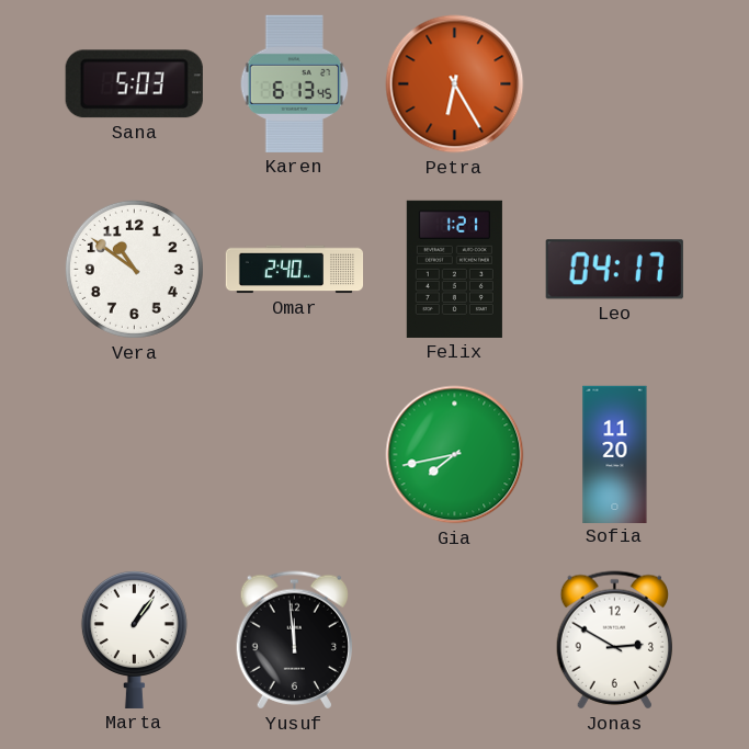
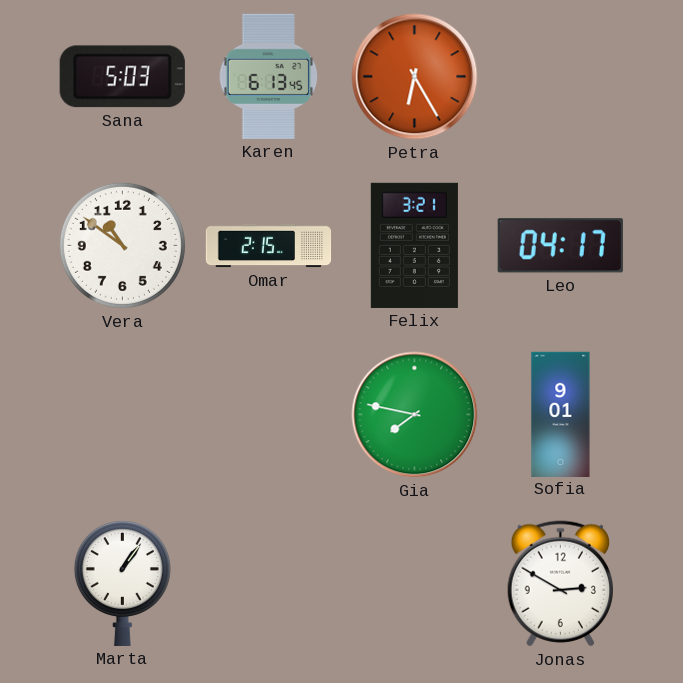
Omar: 2:40 -> 2:15 (269, 246)
Felix: 1:21 -> 3:21 (414, 245)
Gia: 7:43 -> 7:47 (415, 415)
Sofia: 11:20 -> 9:01 (561, 414)
Yusuf: 11:59 -> none (294, 640)
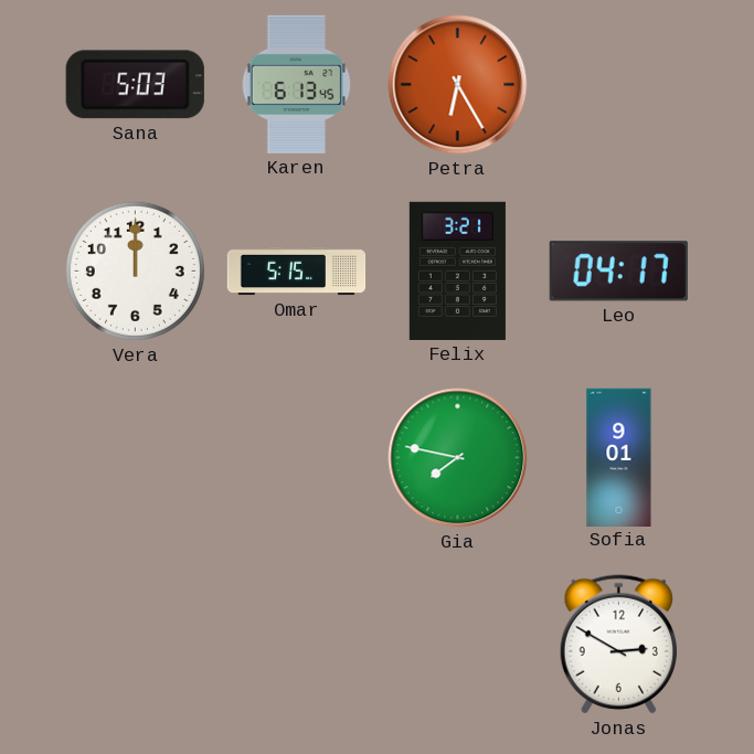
Vera: 10:51 -> 12:00 (135, 270)
Omar: 2:15 -> 5:15 (297, 272)
Marta: 1:06 -> none (122, 583)
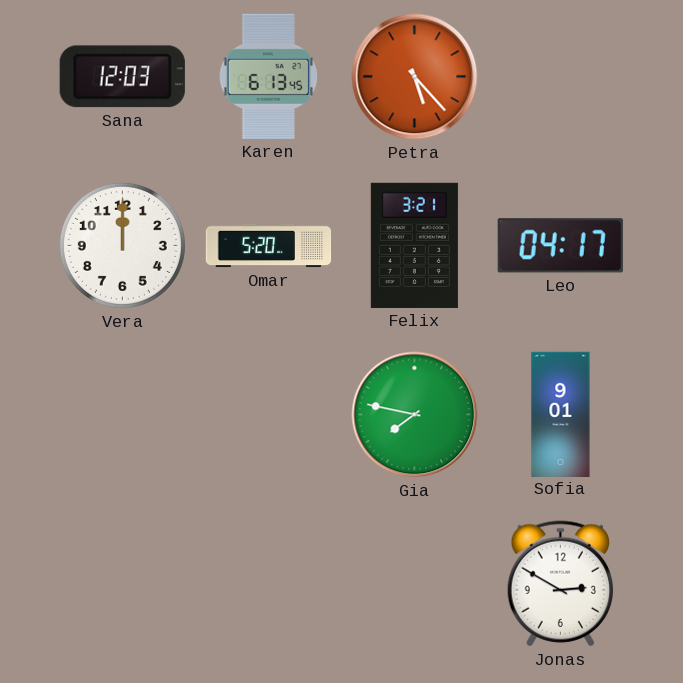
Sana: 5:03 -> 12:03 (122, 77)
Petra: 6:25 -> 5:23 (415, 77)
Omar: 5:15 -> 5:20 (269, 246)
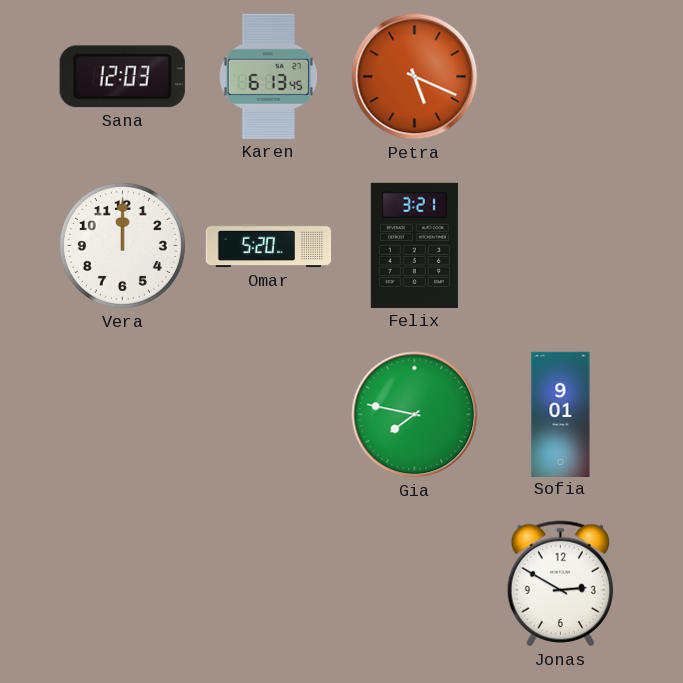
Petra: 5:23 -> 5:19 (415, 77)
Leo: 04:17 -> none (560, 246)
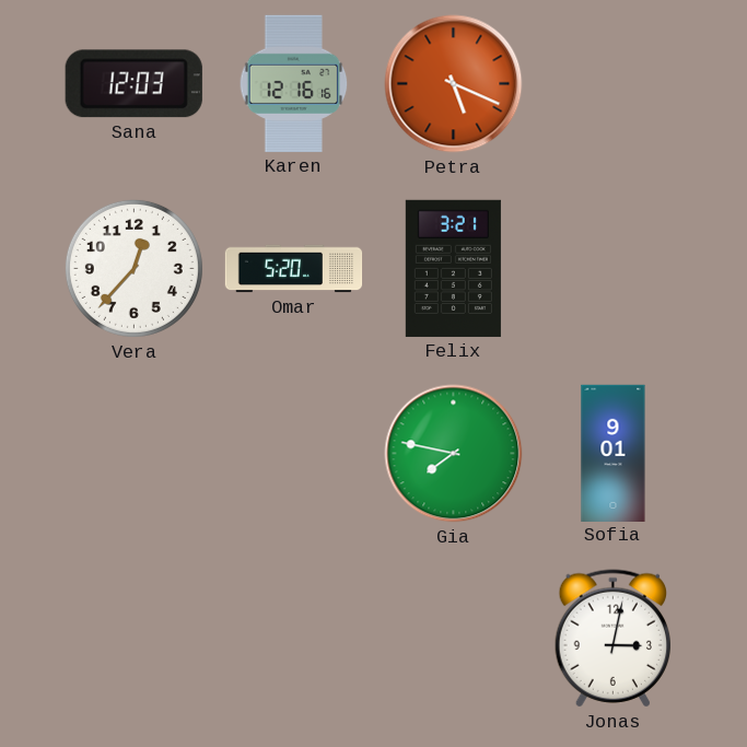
Karen: 6:13 -> 12:16 (294, 83)
Vera: 12:00 -> 12:37 (133, 268)
Jonas: 2:50 -> 3:02 (612, 639)
